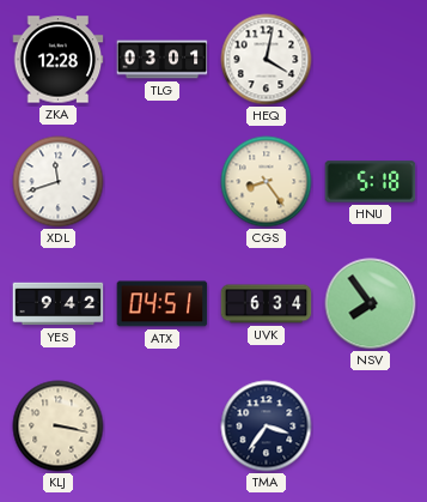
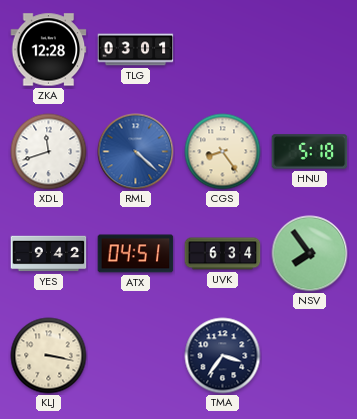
HEQ: 4:02 -> none (267, 60)
RML: none -> 4:22 (136, 152)
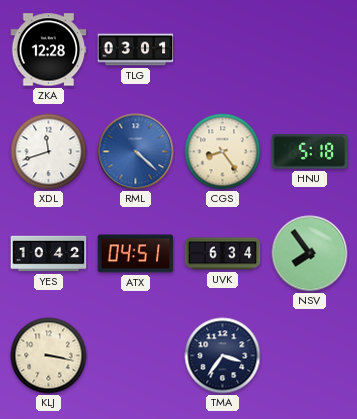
YES: 9:42 -> 10:42 (49, 254)
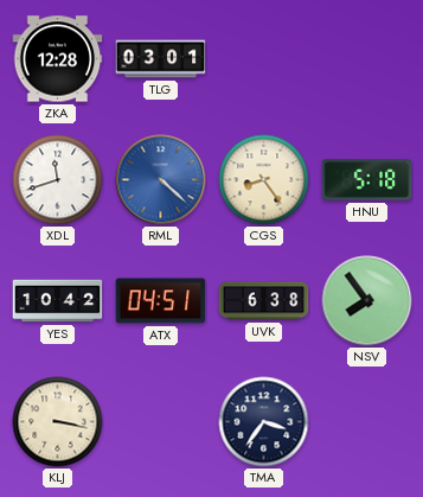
UVK: 6:34 -> 6:38 (264, 301)
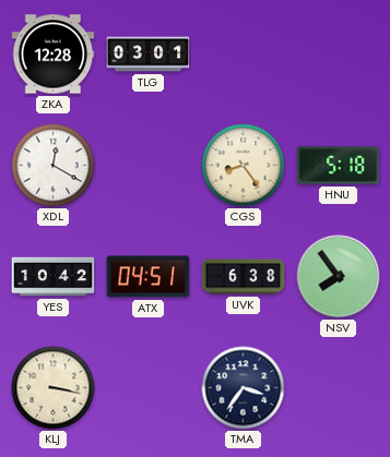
XDL: 11:42 -> 12:20 (54, 166)
RML: 4:22 -> none (161, 180)
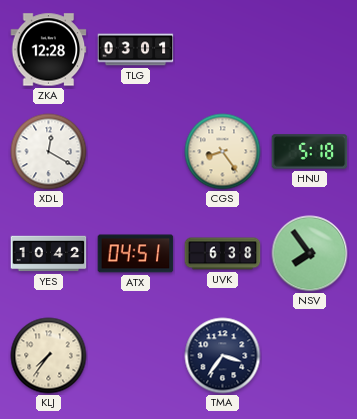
KLJ: 3:17 -> 7:36 (49, 356)
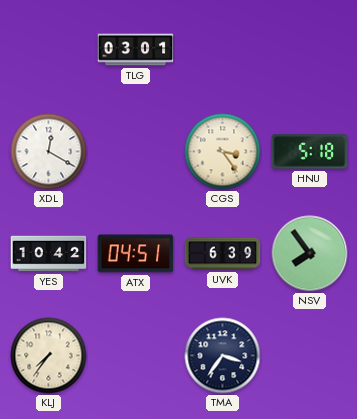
ZKA: 12:28 -> none (49, 50)
CGS: 8:24 -> 3:24 (223, 152)
UVK: 6:38 -> 6:39 (223, 254)
